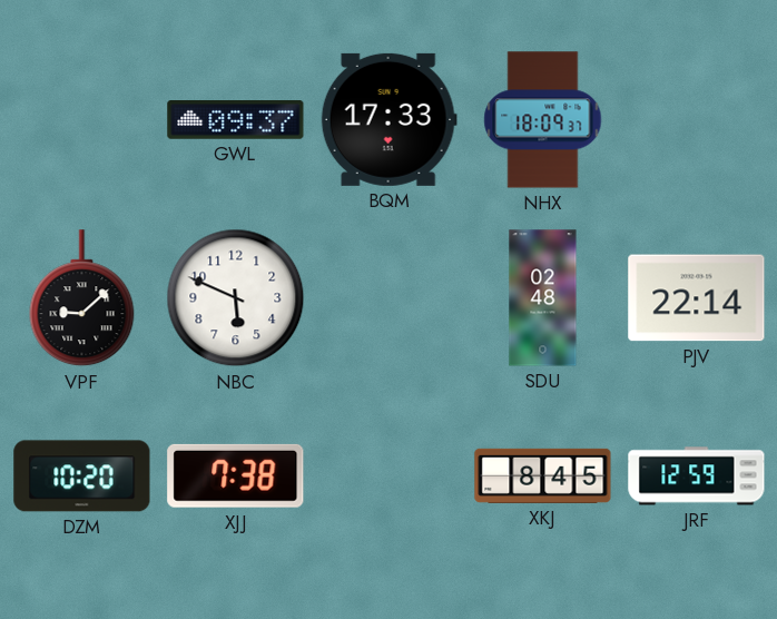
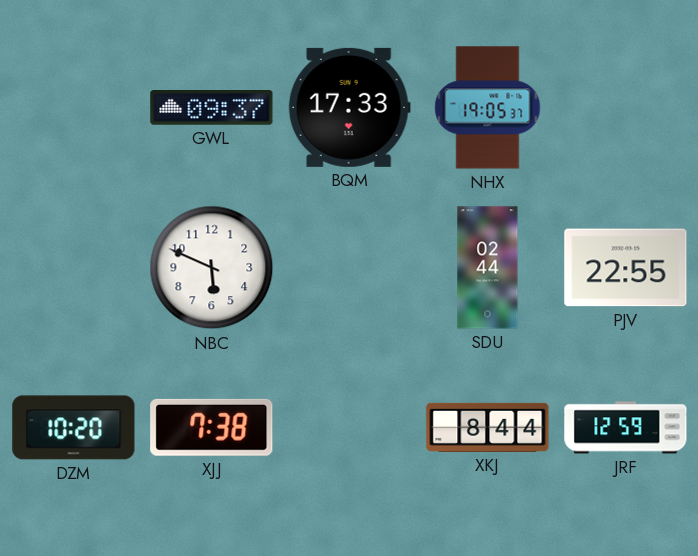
NHX: 18:09 -> 19:05 (488, 108)
VPF: 9:08 -> none (82, 298)
SDU: 02:48 -> 02:44 (488, 268)
PJV: 22:14 -> 22:55 (626, 268)
XKJ: 8:45 -> 8:44 (488, 427)
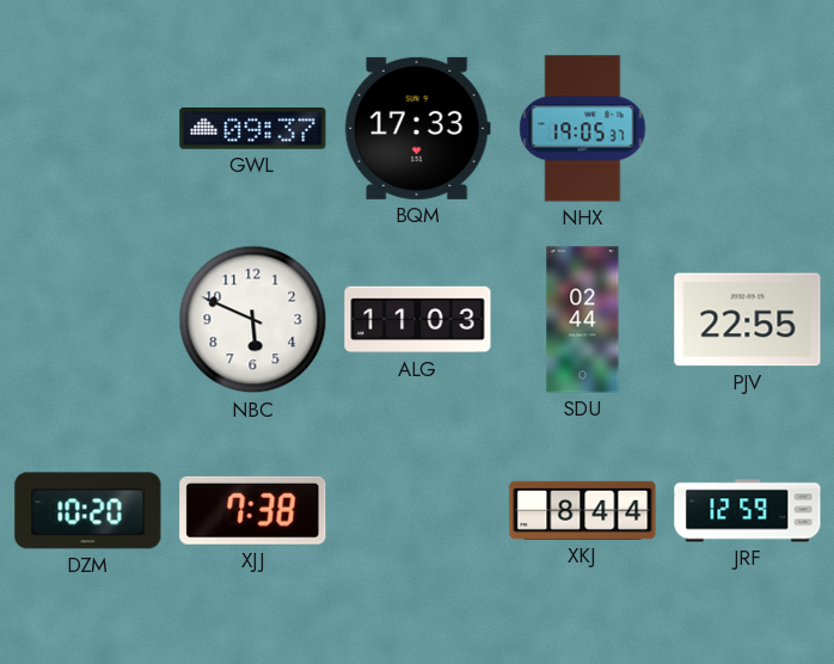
ALG: none -> 11:03 (418, 320)
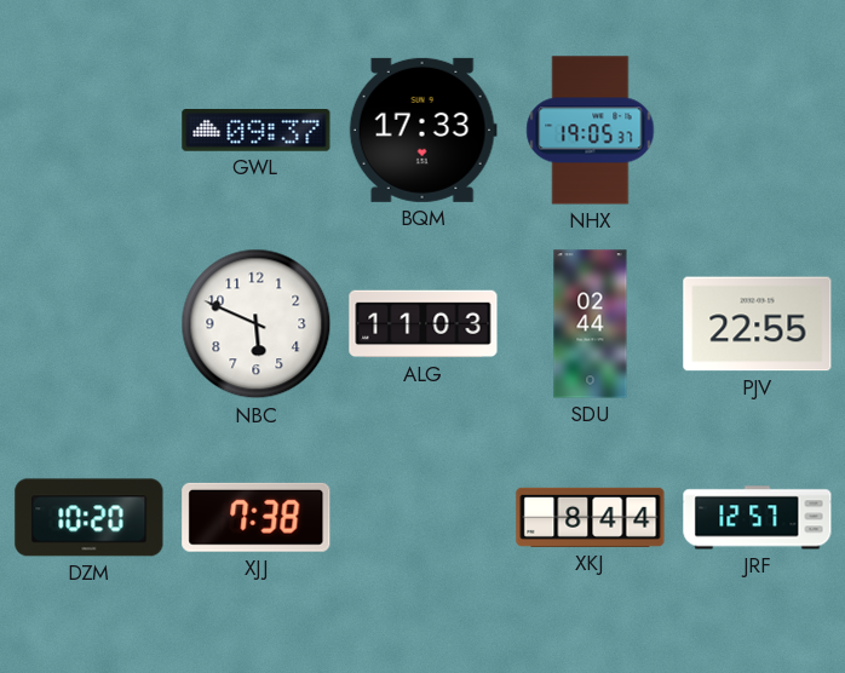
JRF: 12:59 -> 12:57 (758, 518)
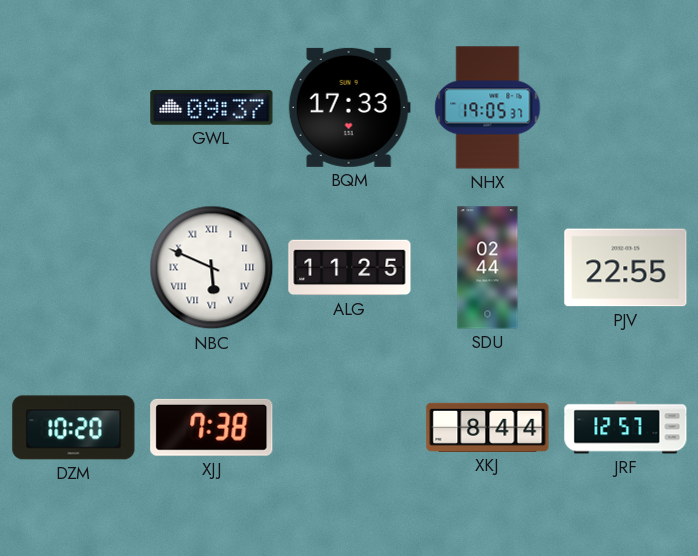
NBC numerals: Arabic -> Roman (212, 268)
ALG: 11:03 -> 11:25 (350, 268)
